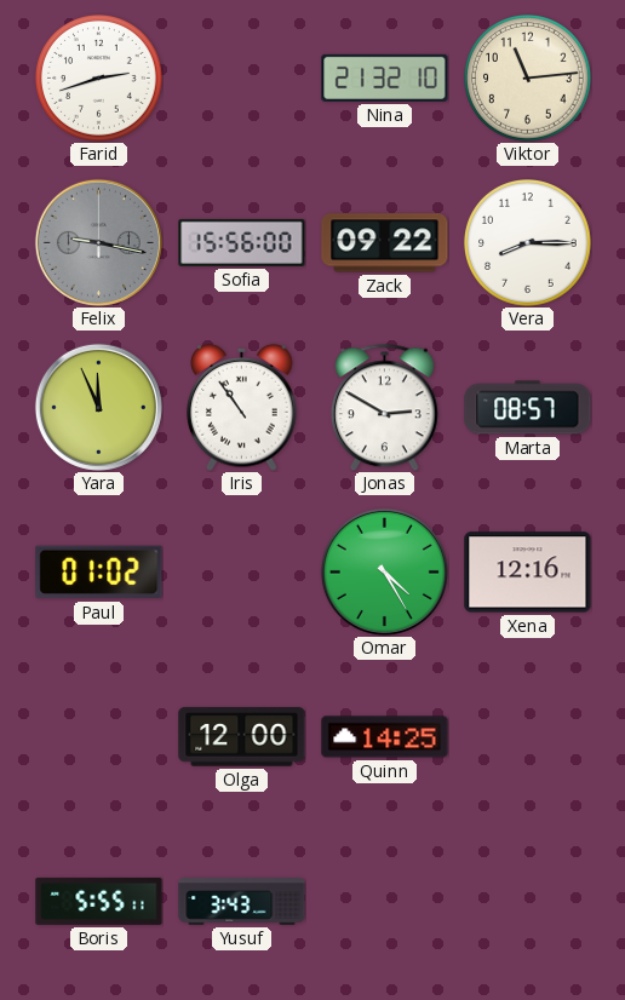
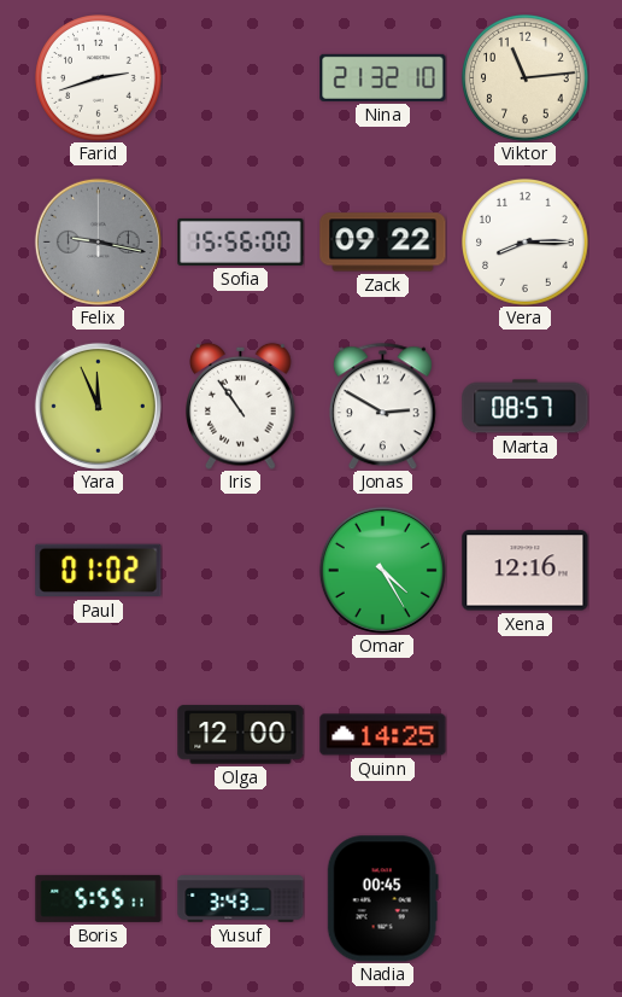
Nadia: none -> 00:45 (382, 899)
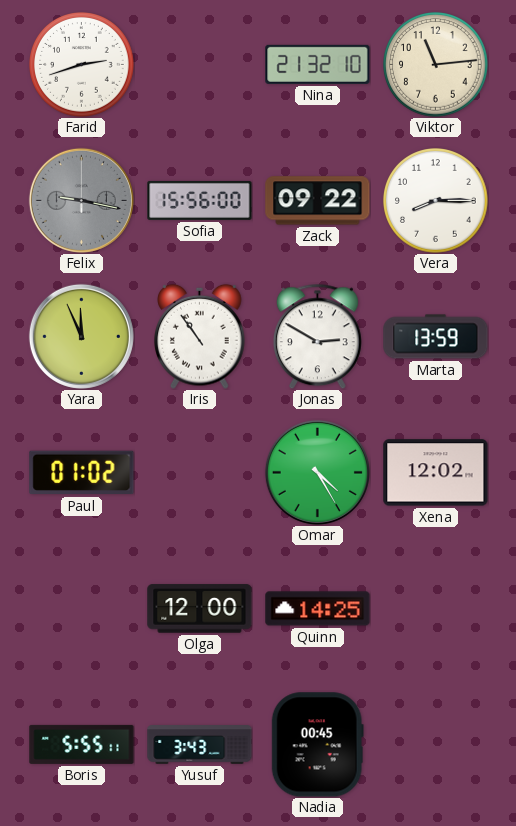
Marta: 08:57 -> 13:59 (436, 337)
Xena: 12:16 -> 12:02 (436, 473)
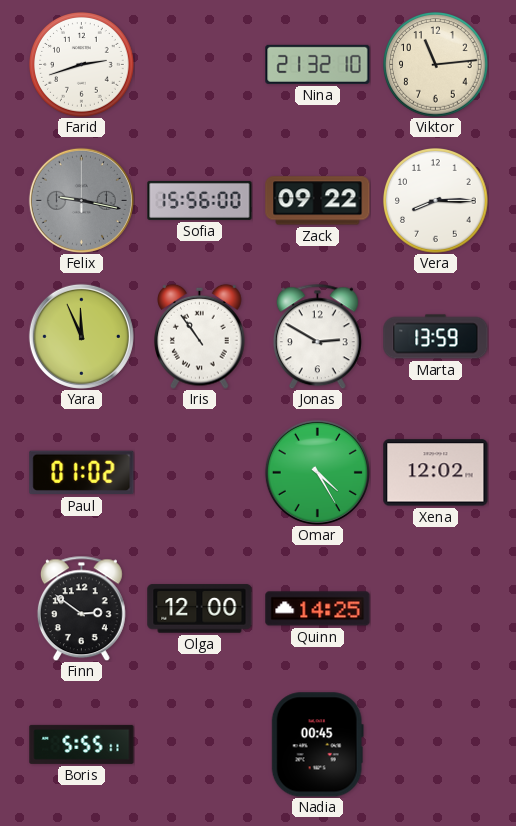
Finn: none -> 2:51 (81, 608)
Yusuf: 3:43 -> none (200, 745)
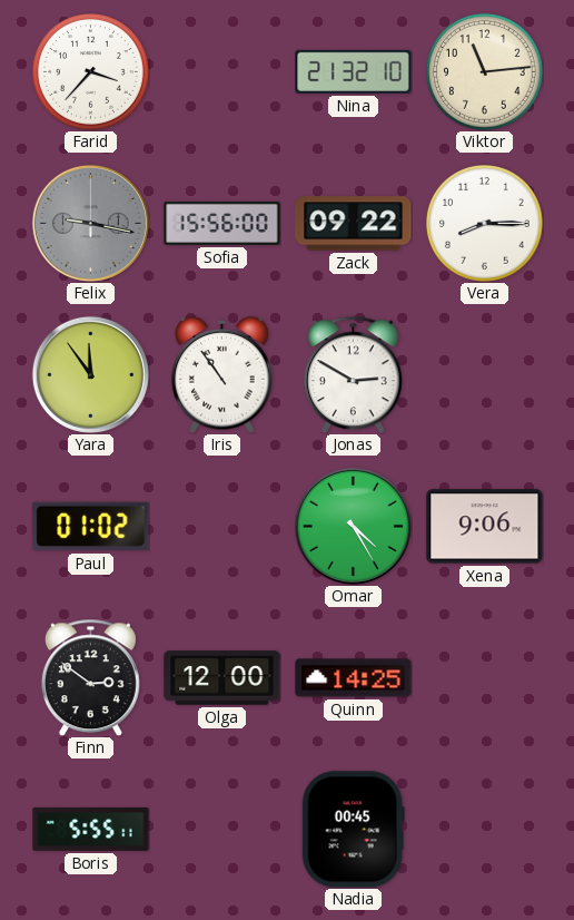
Farid: 2:42 -> 3:37 (91, 72)
Yara: 11:56 -> 11:54 (90, 374)
Marta: 13:59 -> none (436, 337)
Xena: 12:02 -> 9:06 (485, 527)
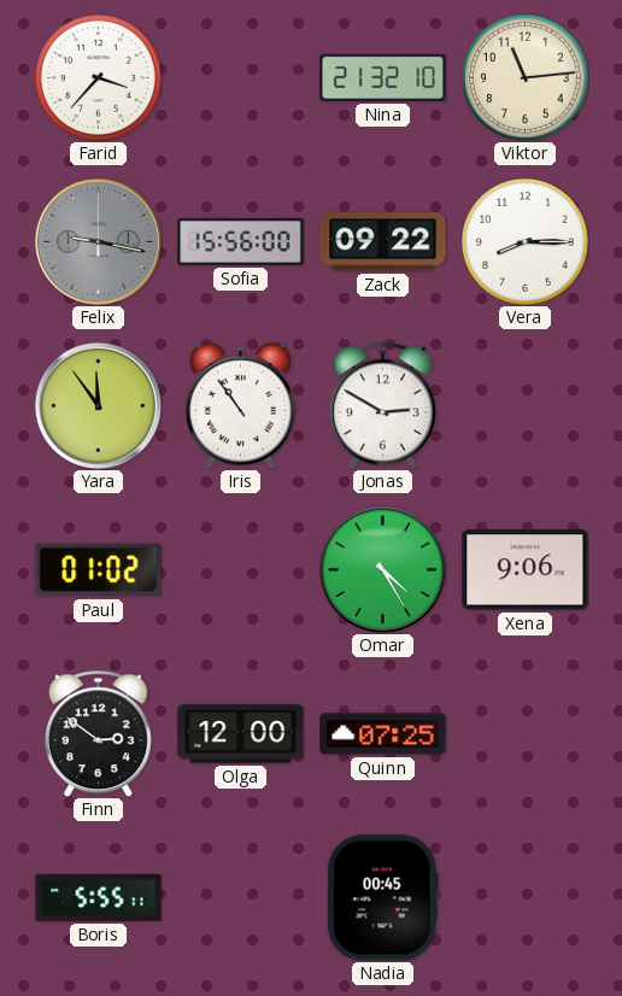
Quinn: 14:25 -> 07:25 (383, 734)
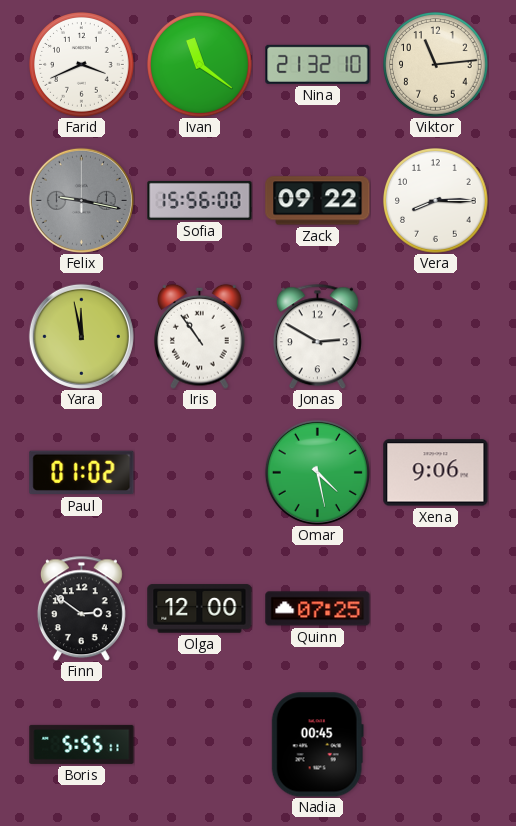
Farid: 3:37 -> 3:41 (82, 65)
Ivan: none -> 11:21 (200, 65)
Yara: 11:54 -> 11:58 (81, 336)
Omar: 4:25 -> 4:28 (317, 472)
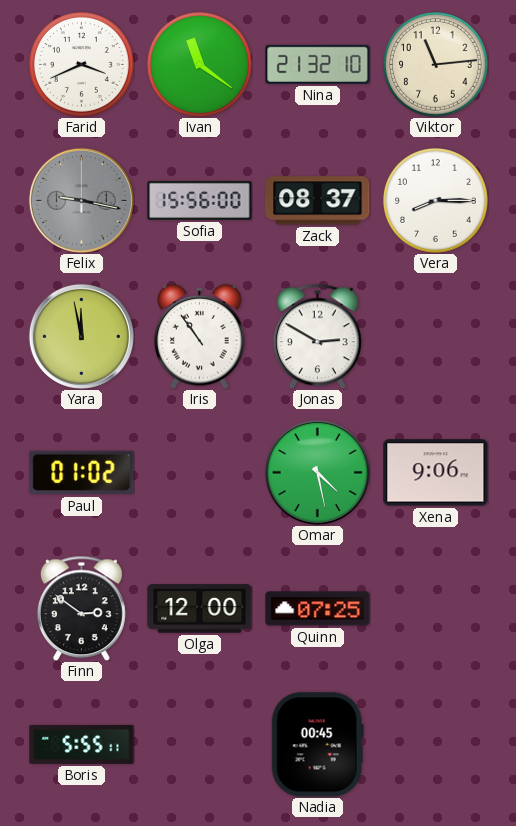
Zack: 09:22 -> 08:37 (318, 201)
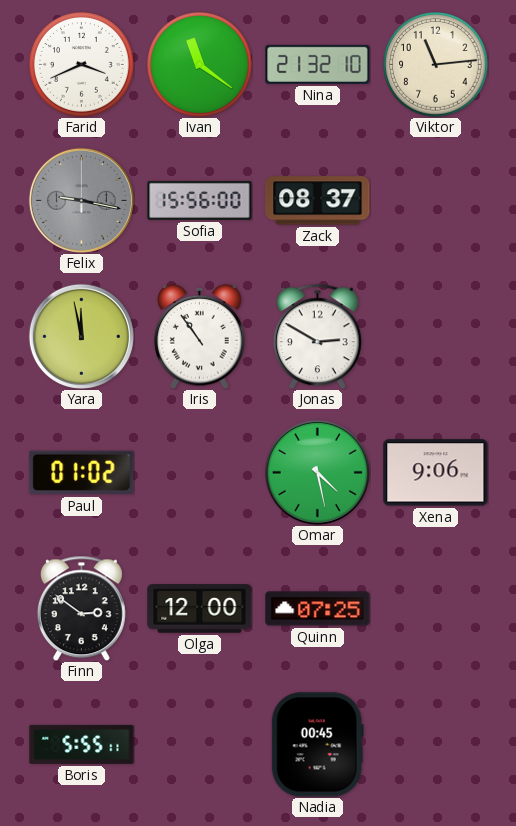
Vera: 8:15 -> none (436, 201)
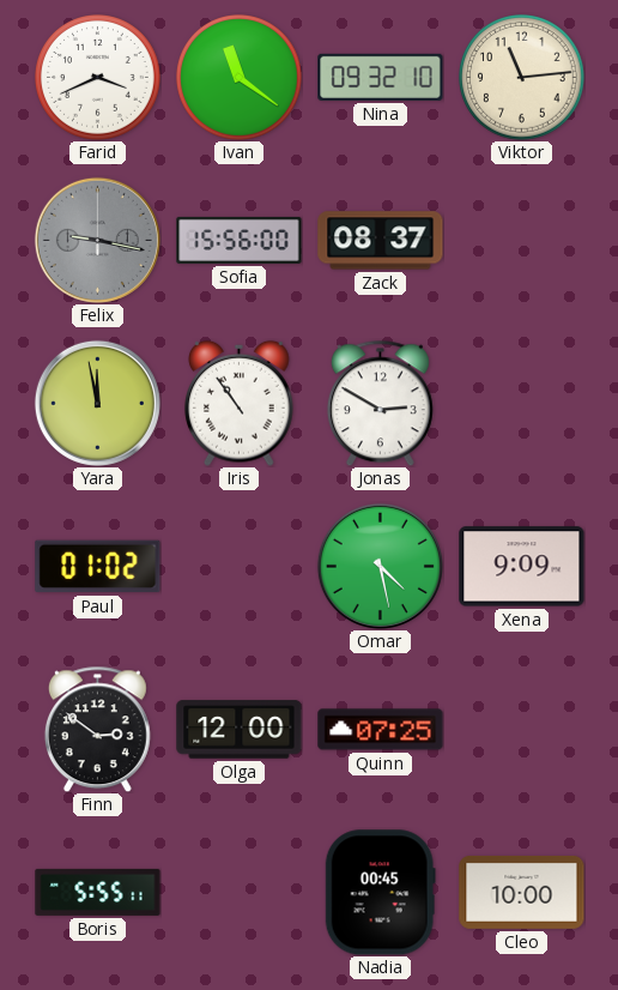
Nina: 21:32 -> 09:32 (381, 77)
Xena: 9:06 -> 9:09 (522, 567)
Cleo: none -> 10:00 (522, 892)
